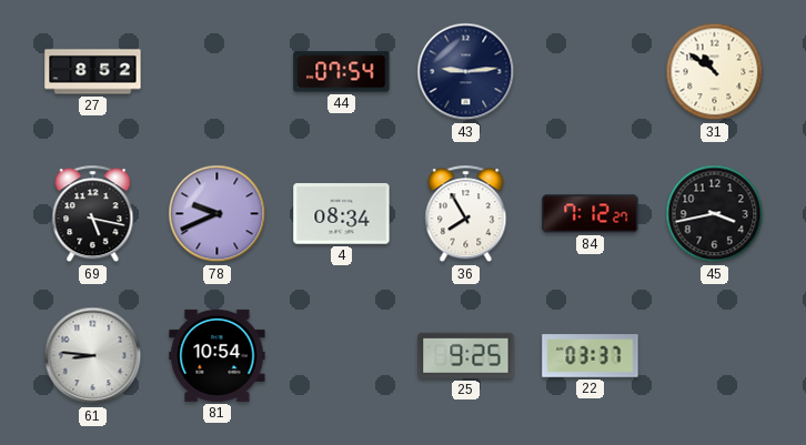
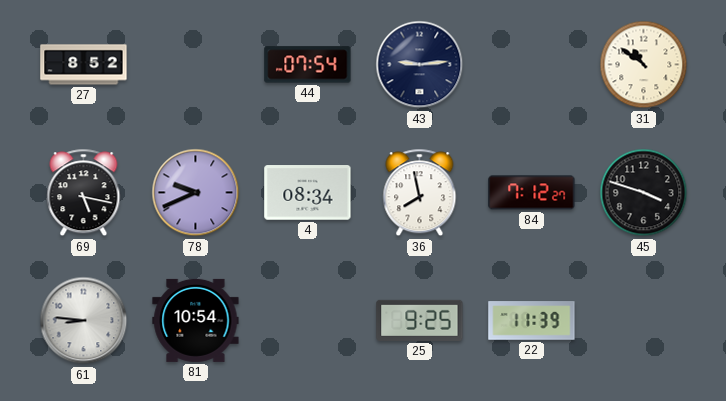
36: 7:55 -> 7:58 (420, 193)
45: 3:43 -> 3:48 (644, 193)
22: 03:37 -> 11:39 (532, 321)
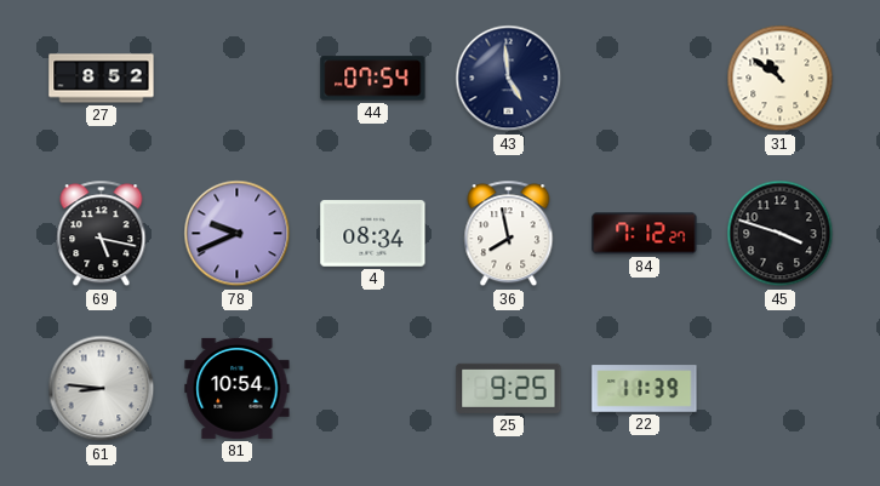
43: 9:14 -> 4:59 (509, 79)
